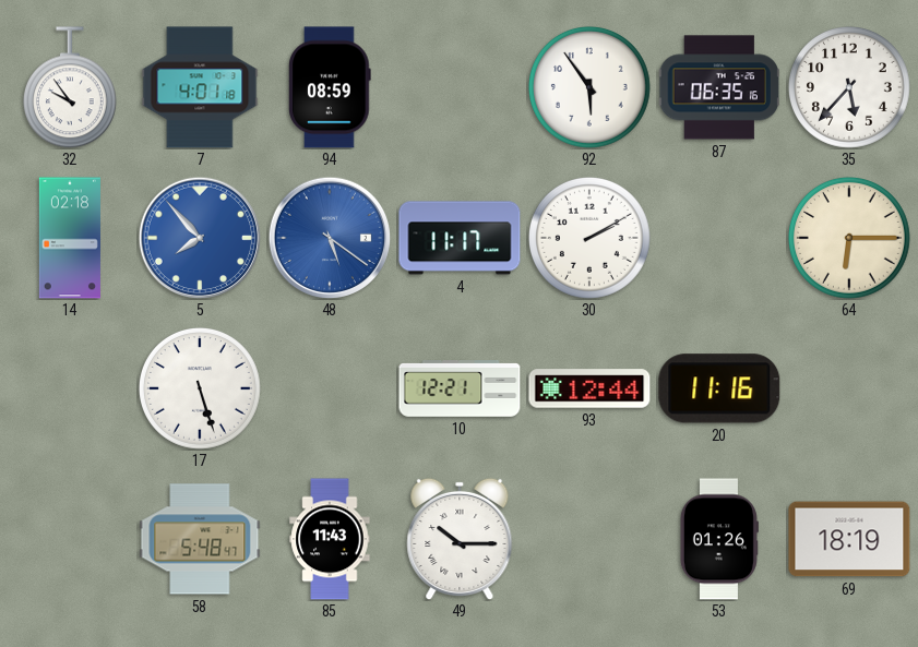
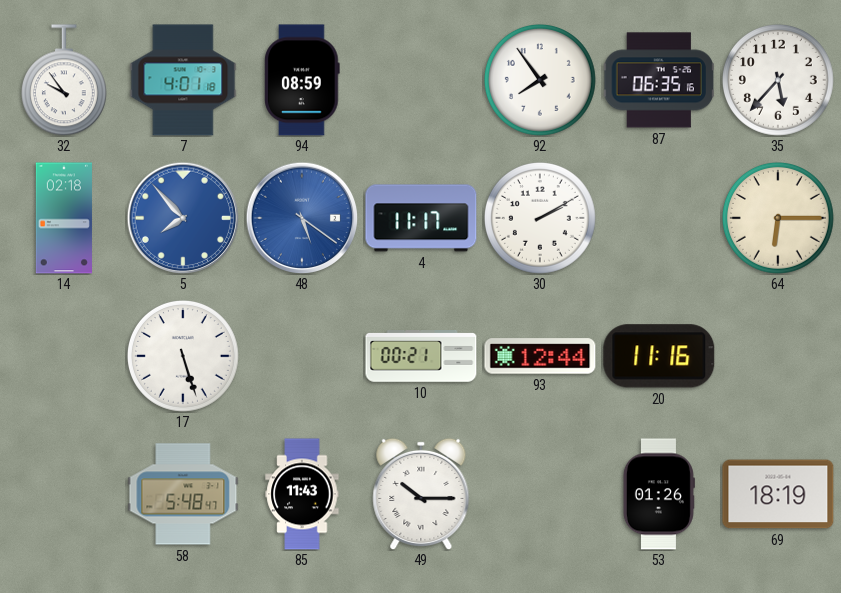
92: 5:54 -> 7:54 (540, 80)
10: 12:21 -> 00:21 (421, 356)
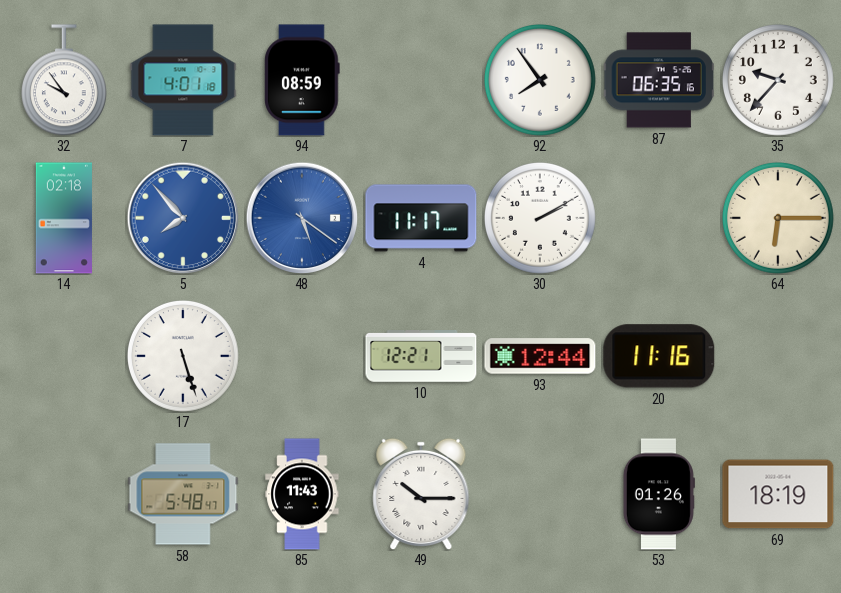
35: 5:37 -> 9:37 (778, 80)
10: 00:21 -> 12:21 (421, 356)
